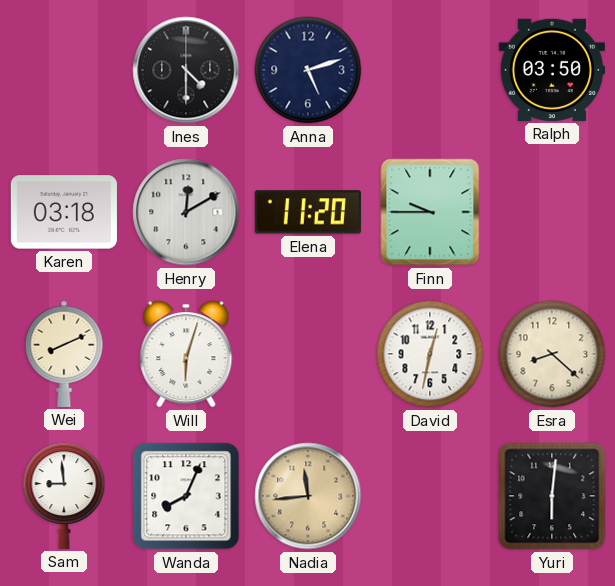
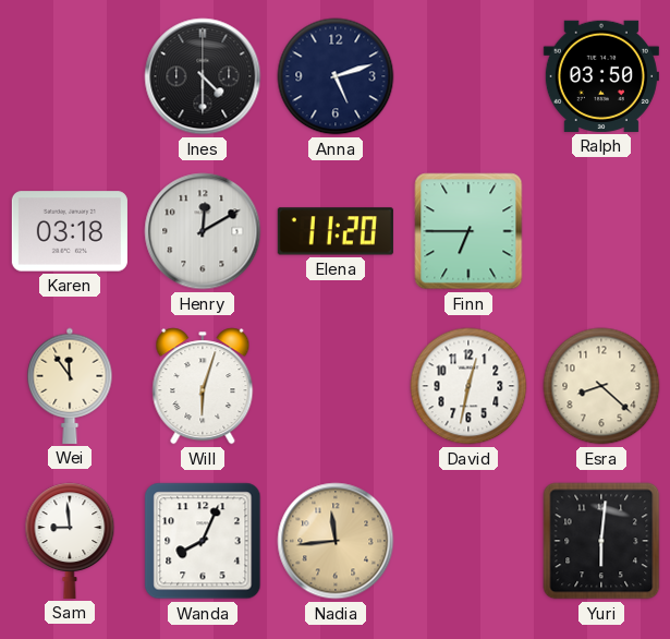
Finn: 9:45 -> 6:45 (468, 231)
Wei: 8:11 -> 11:54 (70, 386)
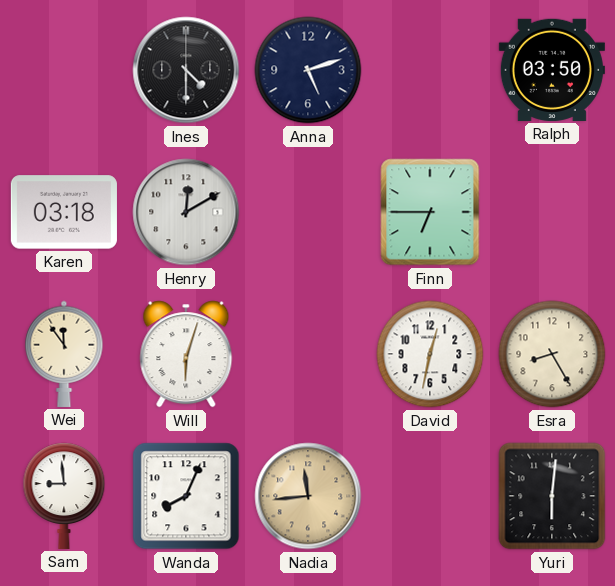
Elena: 11:20 -> none (336, 231)
Esra: 8:22 -> 8:25 (552, 354)
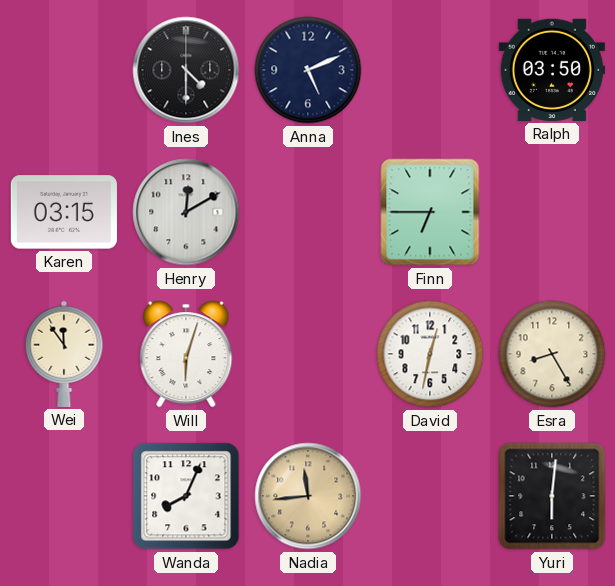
Anna: 5:12 -> 5:11 (308, 70)
Karen: 03:18 -> 03:15 (64, 212)
Sam: 8:59 -> none (64, 496)
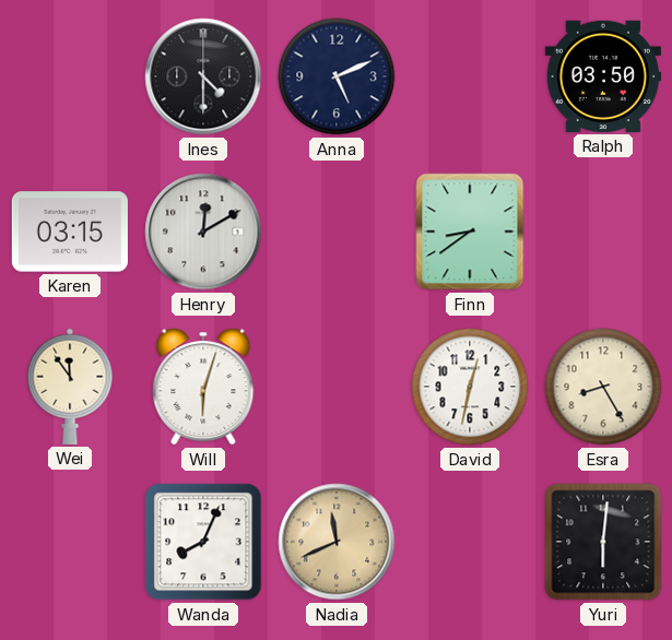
Finn: 6:45 -> 8:39 (470, 232)
Nadia: 11:44 -> 11:41 (337, 542)
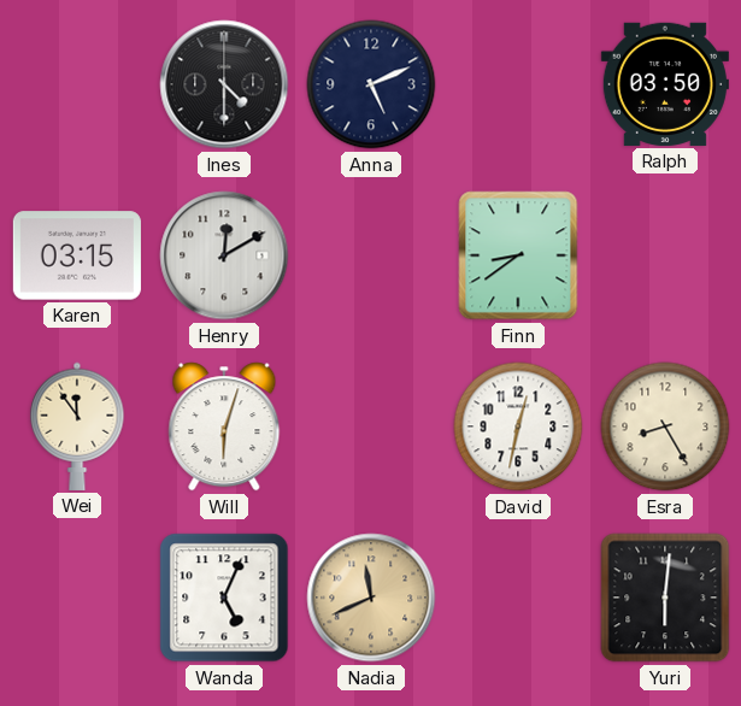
Wanda: 8:04 -> 5:04 (224, 598)
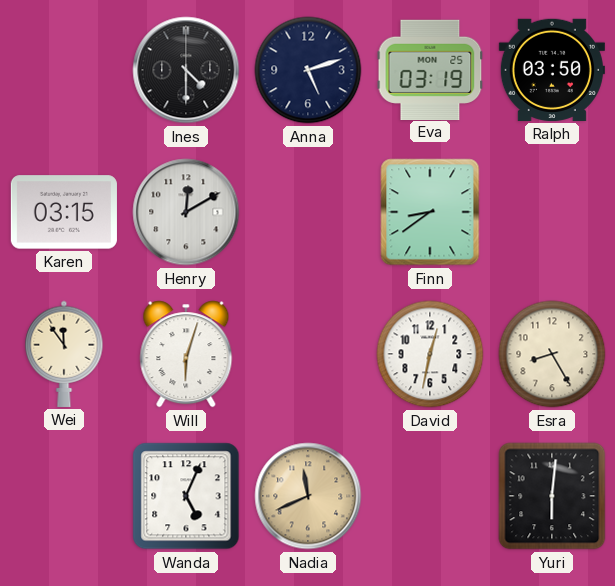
Anna: 5:11 -> 5:12 (308, 70)
Eva: none -> 03:19 (430, 69)
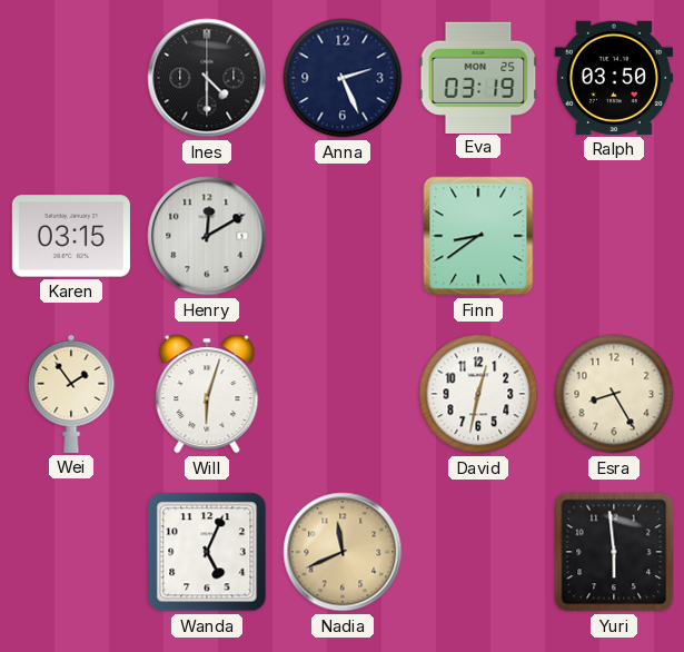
Anna: 5:12 -> 2:26 (343, 78)
Wei: 11:54 -> 1:54 (71, 394)
Yuri: 6:01 -> 5:59 (614, 552)
